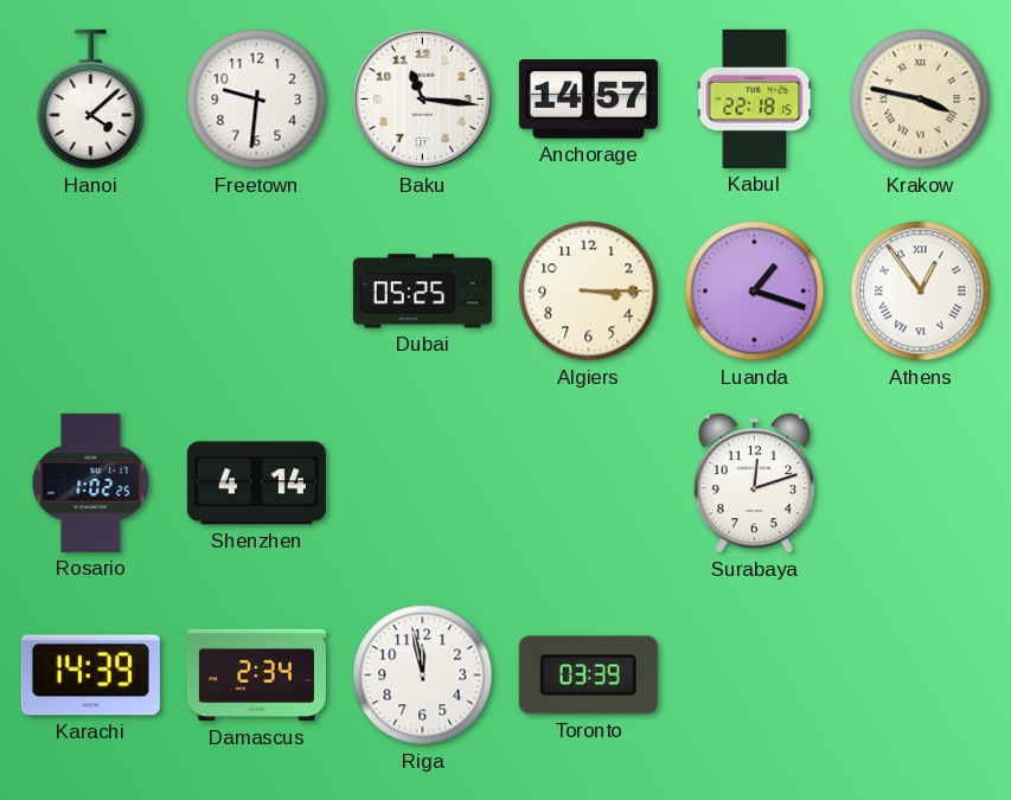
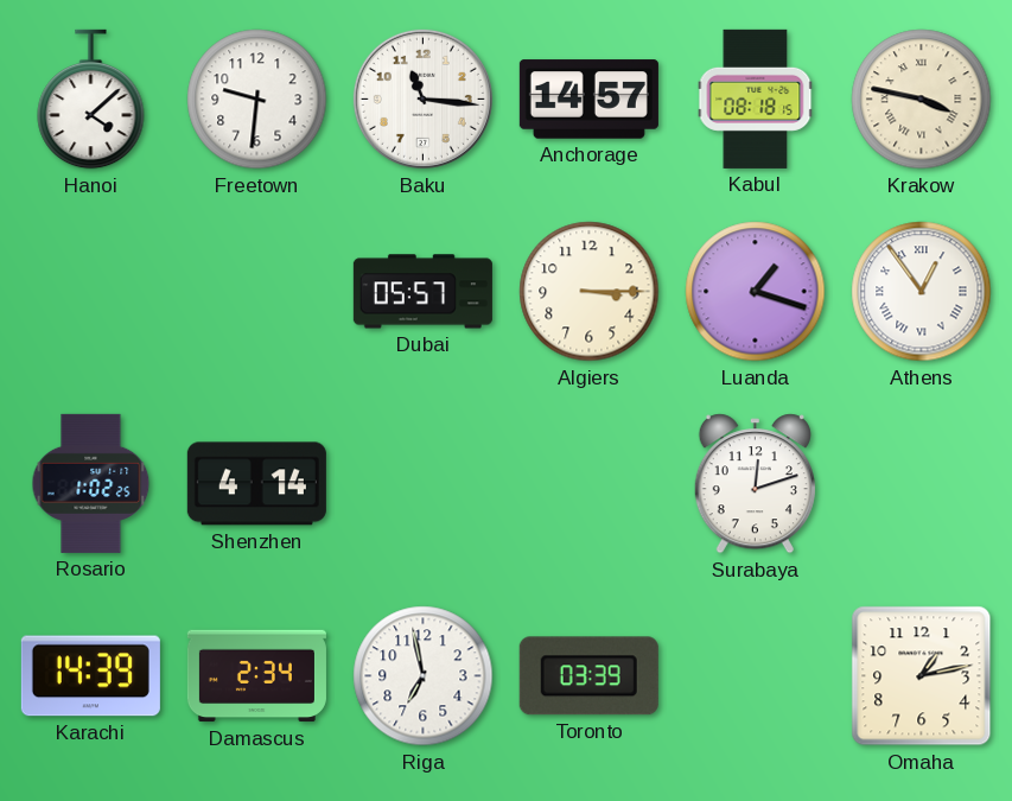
Kabul: 22:18 -> 08:18 (756, 98)
Dubai: 05:25 -> 05:57 (422, 292)
Riga: 11:58 -> 6:58 (424, 676)
Omaha: none -> 1:13 (922, 676)
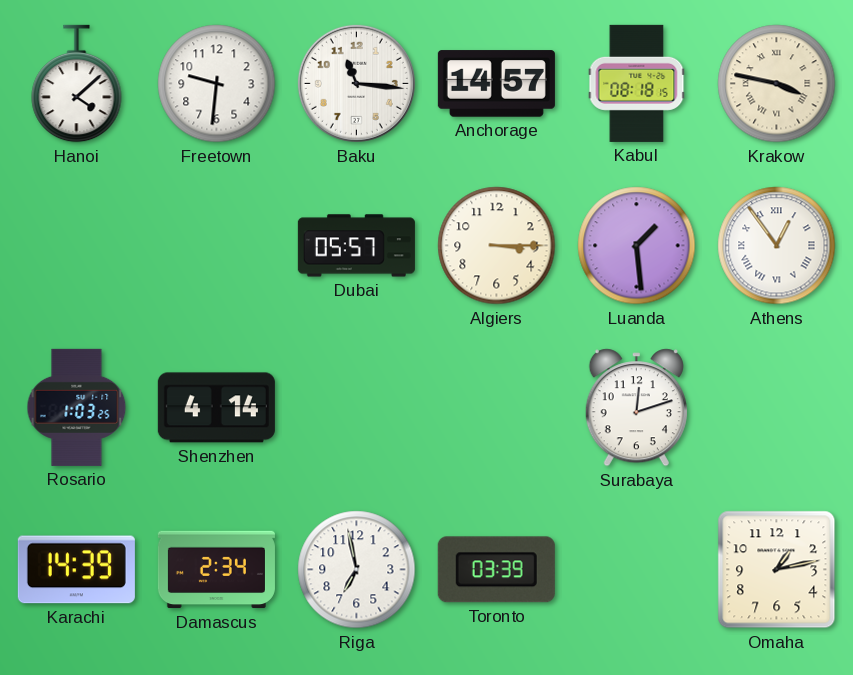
Luanda: 1:18 -> 1:29 (637, 246)
Rosario: 1:02 -> 1:03 (77, 407)
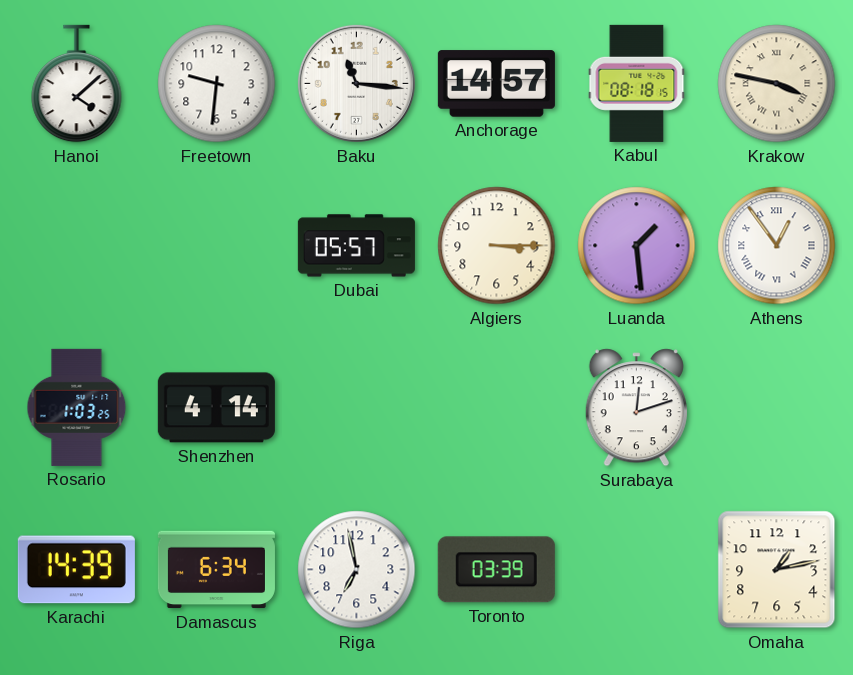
Damascus: 2:34 -> 6:34 (216, 570)
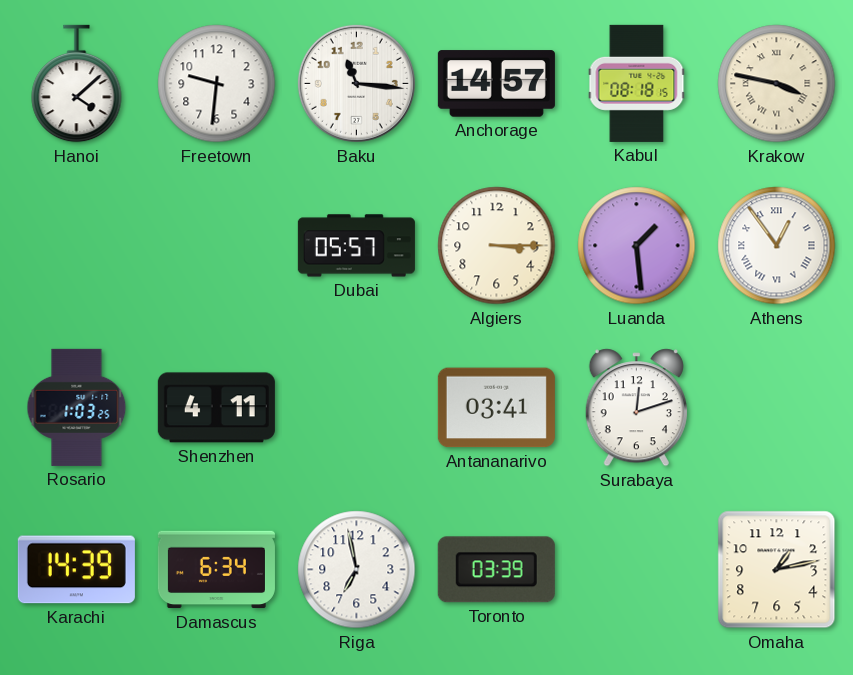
Shenzhen: 4:14 -> 4:11 (216, 408)
Antananarivo: none -> 03:41 (496, 408)
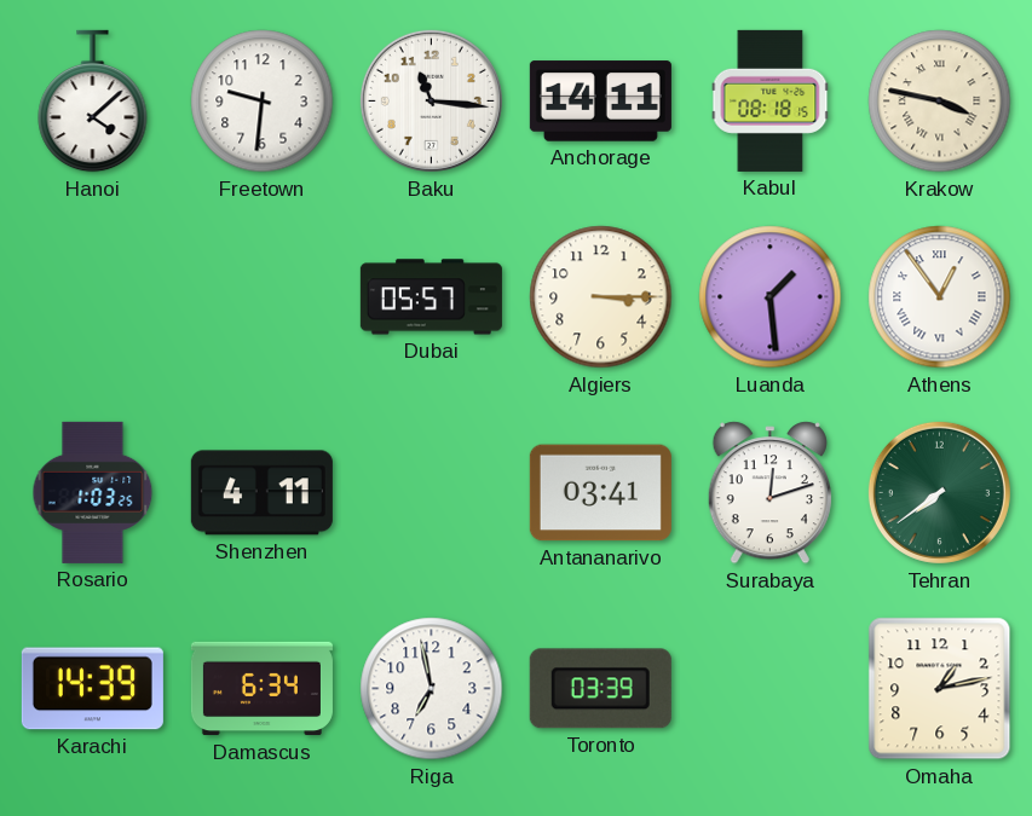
Anchorage: 14:57 -> 14:11 (600, 102)
Tehran: none -> 7:39 (939, 492)
